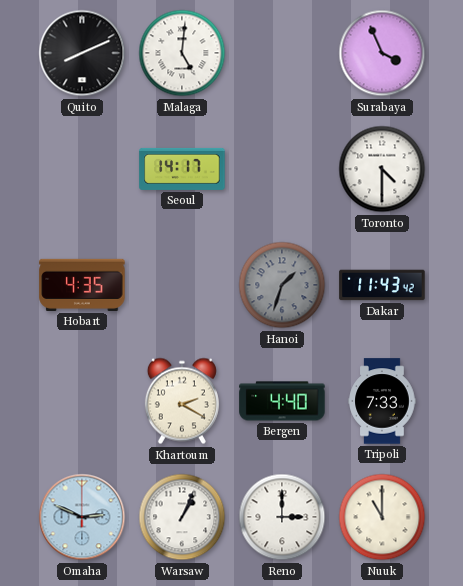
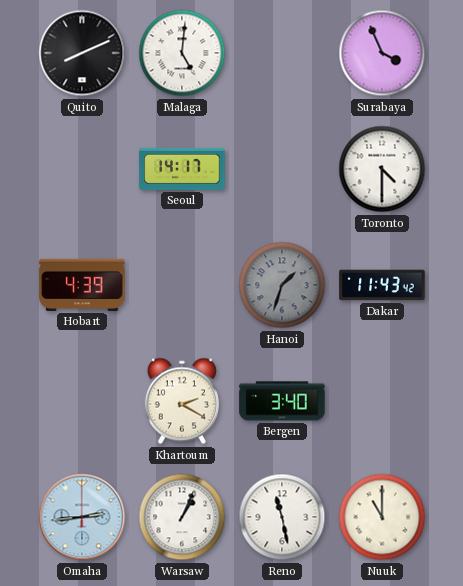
Hobart: 4:35 -> 4:39 (82, 285)
Bergen: 4:40 -> 3:40 (282, 401)
Tripoli: 7:33 -> none (382, 401)
Omaha: 2:49 -> 2:44 (82, 517)
Reno: 3:00 -> 11:28 (282, 517)
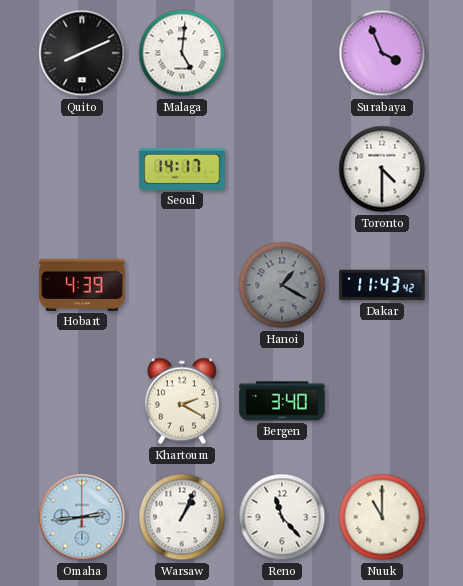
Hanoi: 1:33 -> 1:20 (282, 285)
Reno: 11:28 -> 11:23 (282, 517)
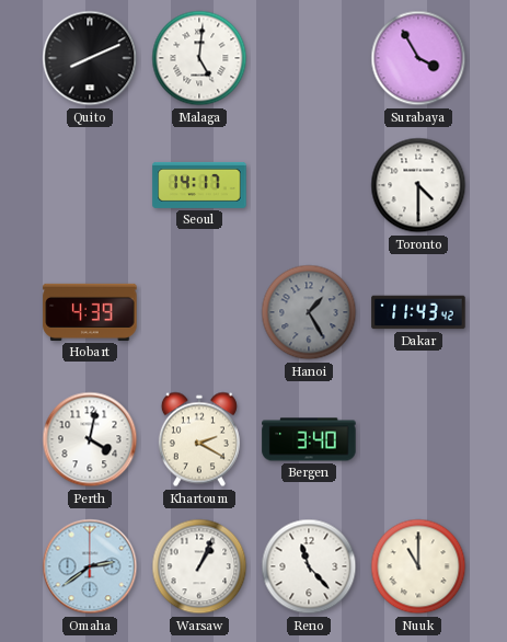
Surabaya: 3:56 -> 3:55 (418, 58)
Hanoi: 1:20 -> 1:25 (309, 312)
Perth: none -> 4:02 (90, 439)
Omaha: 2:44 -> 2:39 (90, 566)
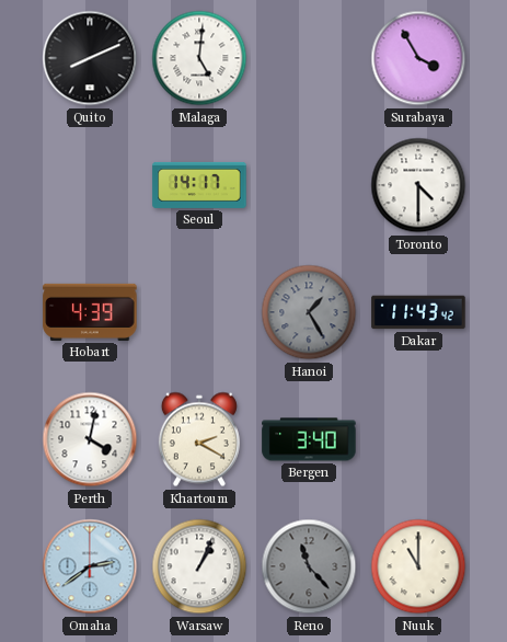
Reno dial: white -> grey (309, 566)
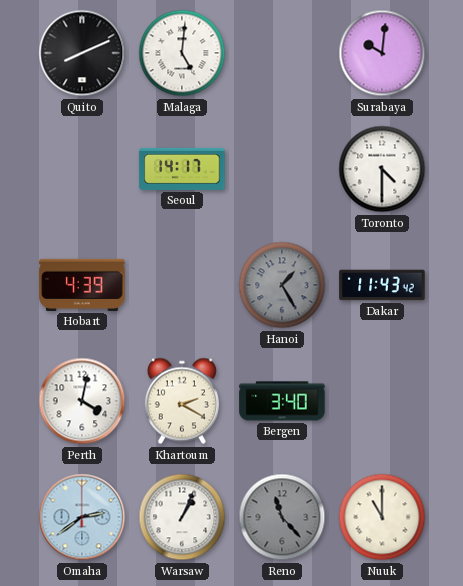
Surabaya: 3:55 -> 10:01 (382, 53)
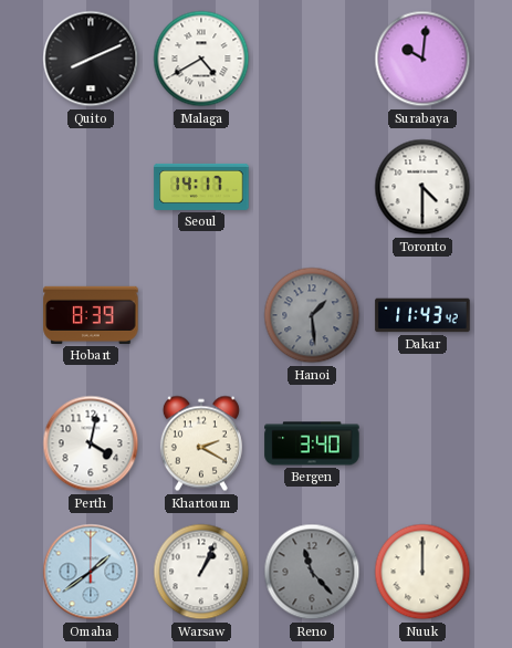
Malaga: 5:01 -> 4:40 (201, 59)
Hobart: 4:39 -> 8:39 (91, 315)
Hanoi: 1:25 -> 1:29 (312, 315)
Omaha: 2:39 -> 1:39 (91, 572)
Nuuk: 11:00 -> 12:00 (422, 572)
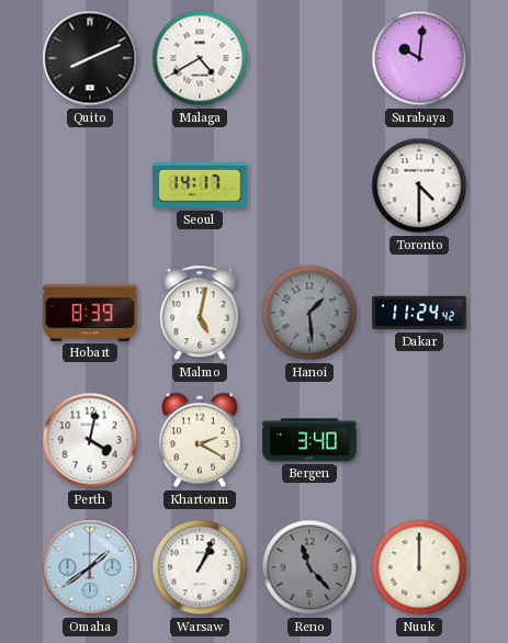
Malmo: none -> 5:02 (200, 313)
Dakar: 11:43 -> 11:24 (419, 313)
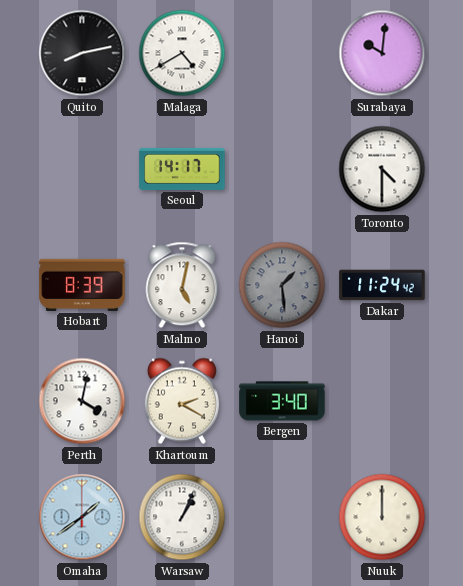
Quito: 8:11 -> 8:13 (82, 53)
Reno: 11:23 -> none (309, 567)
